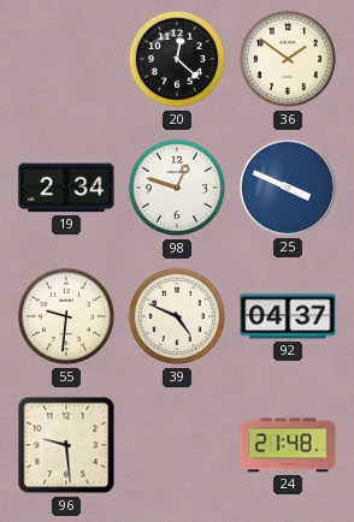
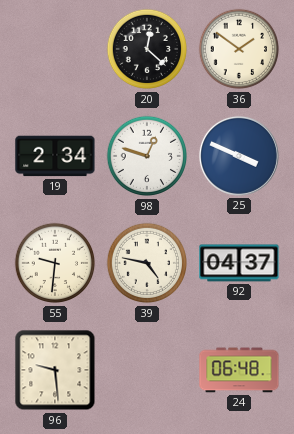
39: 4:49 -> 4:47 (147, 263)
24: 21:48 -> 06:48 (239, 370)
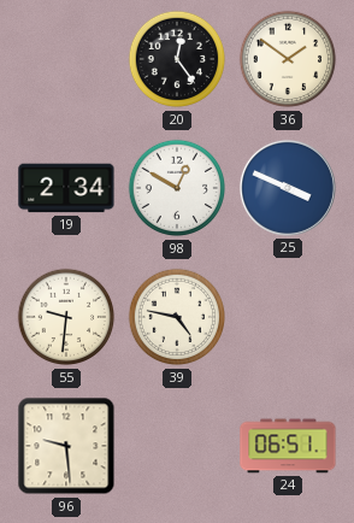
20: 12:22 -> 12:24 (177, 59)
98: 12:48 -> 12:50 (177, 188)
92: 04:37 -> none (239, 263)
24: 06:48 -> 06:51 (288, 446)
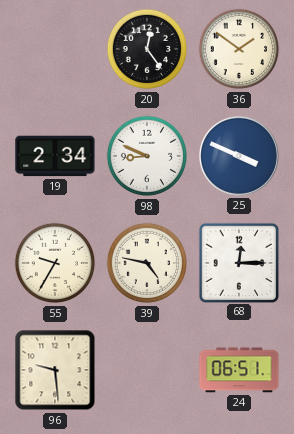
98: 12:50 -> 8:49 (147, 156)
55: 9:31 -> 9:35 (55, 263)
68: none -> 12:15 (238, 262)
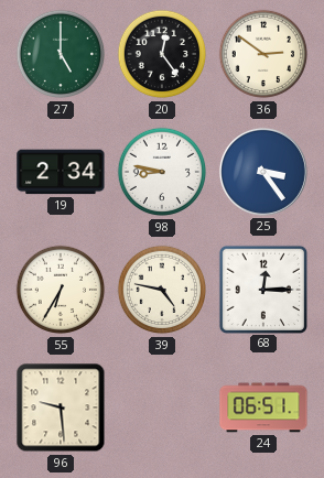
27: none -> 5:00 (61, 54)
36: 1:51 -> 2:51 (263, 54)
98: 8:49 -> 8:47 (162, 172)
25: 3:49 -> 3:24 (263, 172)
55: 9:35 -> 6:35 (61, 290)
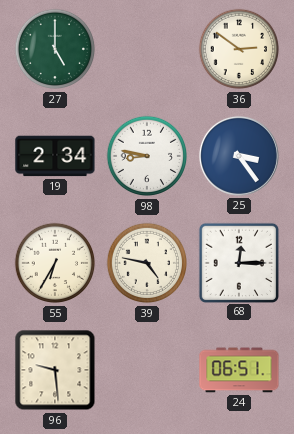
20: 12:24 -> none (162, 54)
